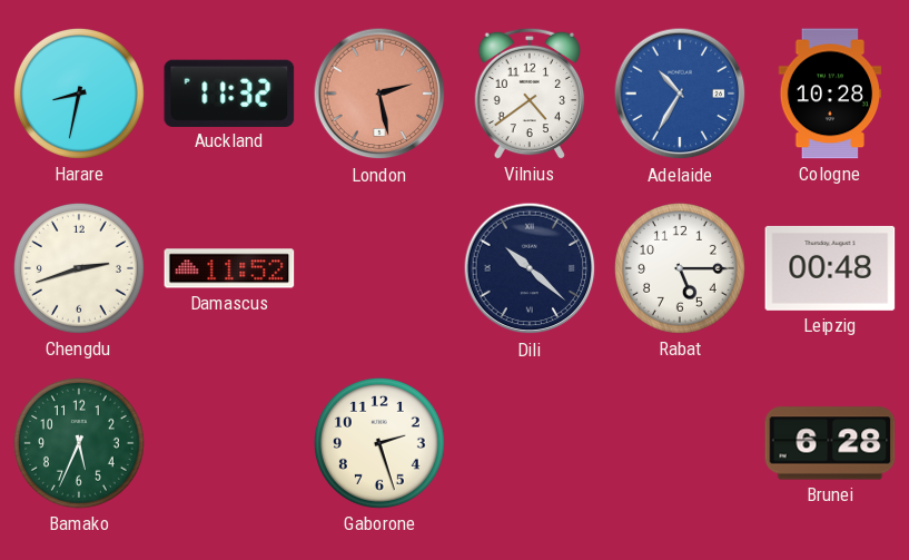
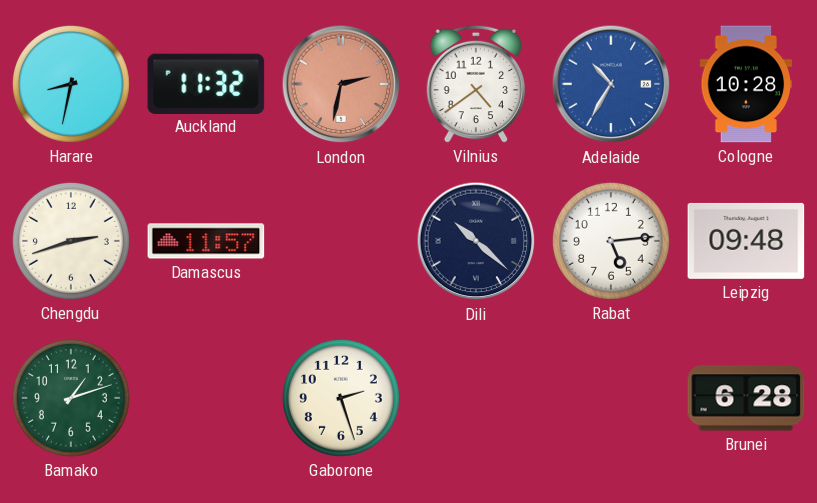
London: 2:28 -> 2:32 (341, 84)
Damascus: 11:52 -> 11:57 (206, 241)
Rabat: 5:15 -> 5:14 (611, 241)
Leipzig: 00:48 -> 09:48 (746, 241)
Bamako: 5:34 -> 1:12 (71, 398)
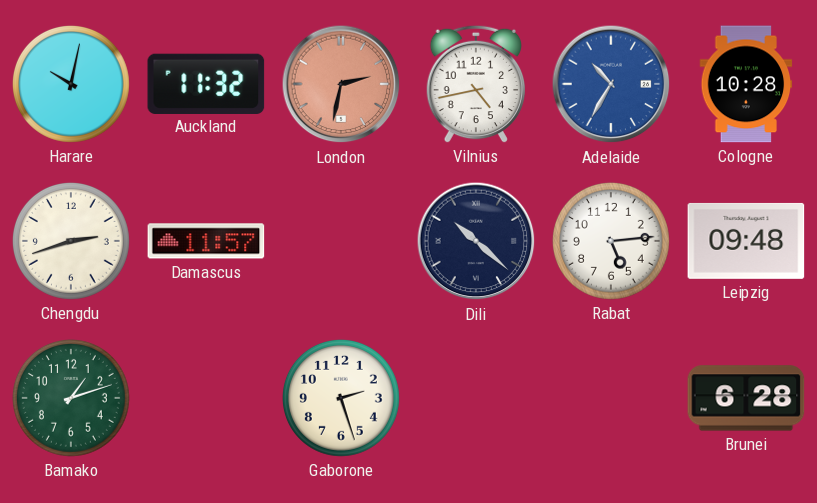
Harare: 8:32 -> 10:02 (71, 84)
Vilnius: 4:39 -> 4:43 (476, 84)
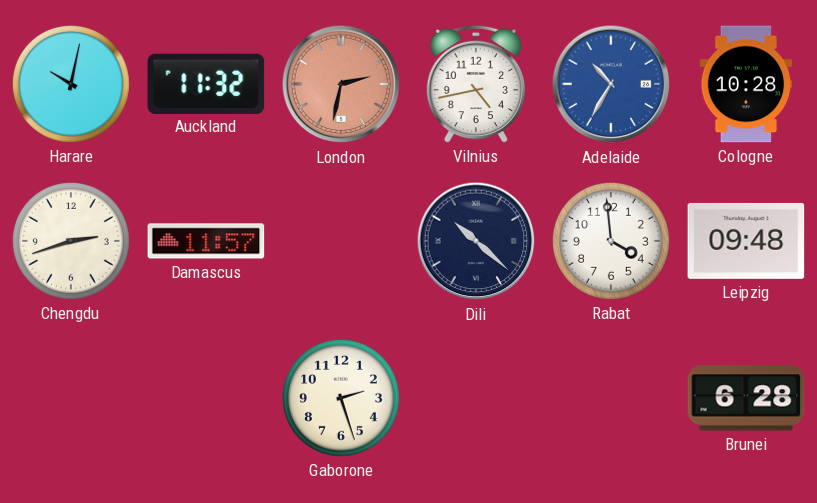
Rabat: 5:14 -> 3:59 (611, 241)
Bamako: 1:12 -> none (71, 398)
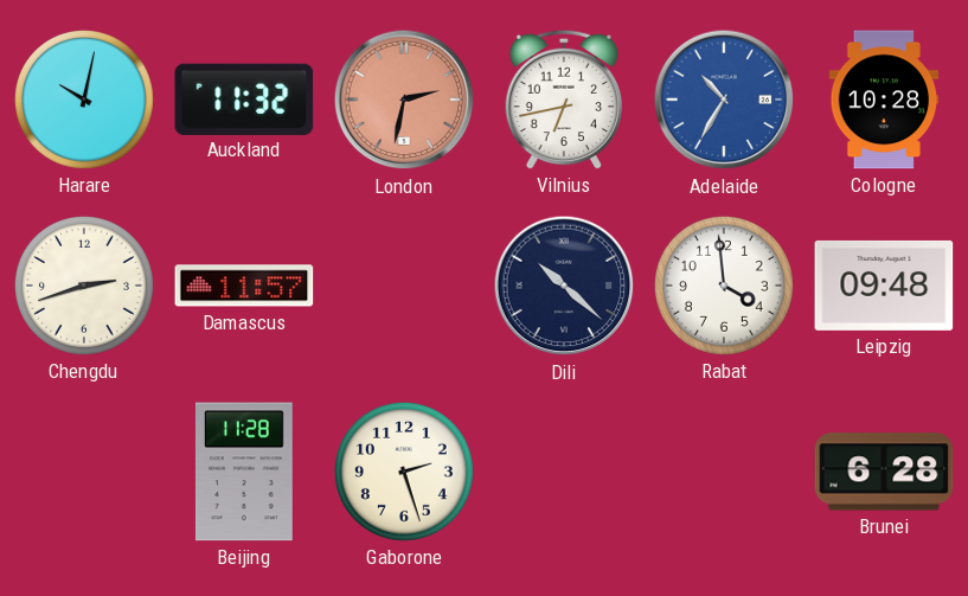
Vilnius: 4:43 -> 6:43 (564, 100)
Beijing: none -> 11:28 (244, 472)
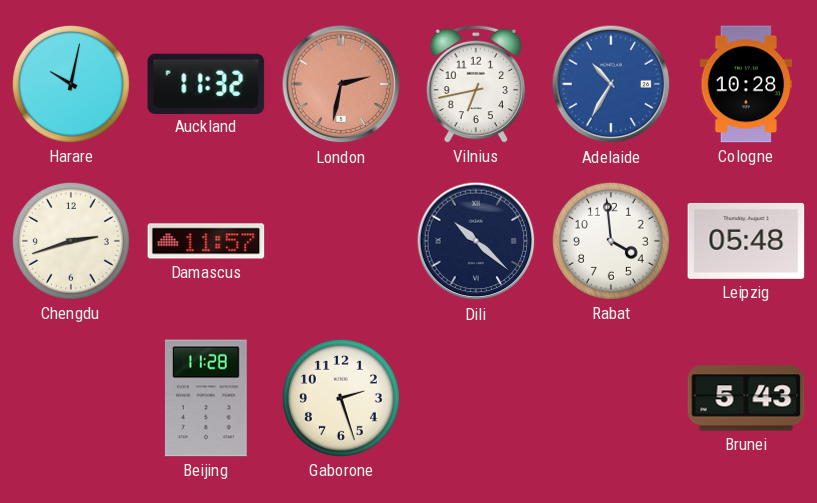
Leipzig: 09:48 -> 05:48 (746, 241)
Brunei: 6:28 -> 5:43 (746, 398)
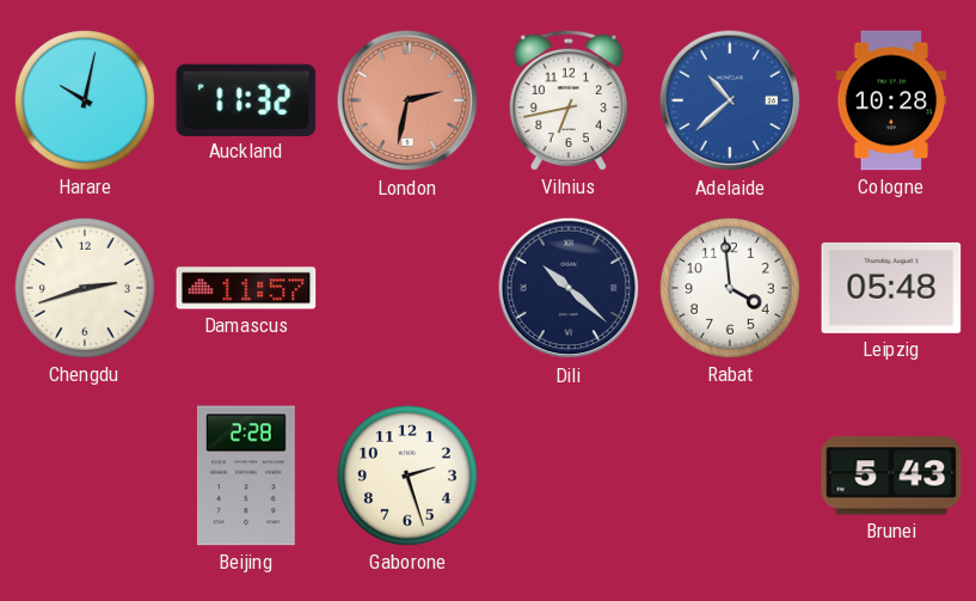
Adelaide: 10:35 -> 10:38 (730, 100)
Beijing: 11:28 -> 2:28 (246, 476)
